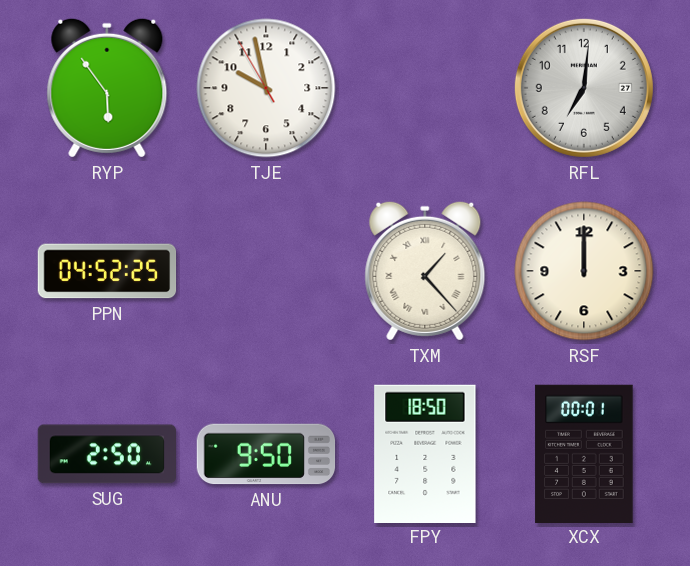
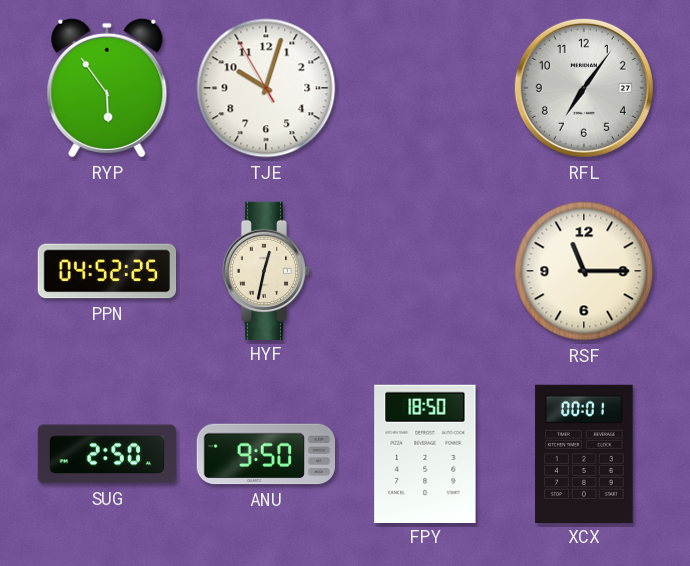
TJE: 9:57 -> 10:02 (266, 88)
RFL: 7:01 -> 7:06 (584, 88)
HYF: none -> 12:32 (266, 270)
TXM: 1:23 -> none (425, 271)
RSF: 12:00 -> 11:15 (584, 271)
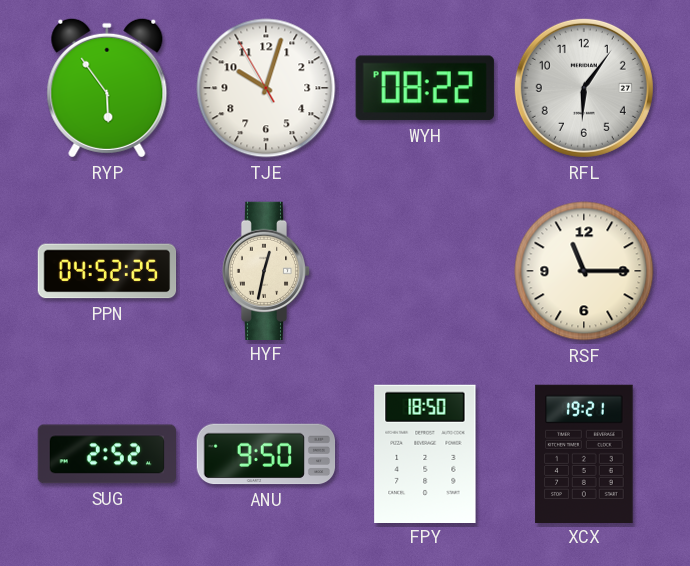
WYH: none -> 08:22 (425, 88)
RFL: 7:06 -> 6:06 (584, 88)
SUG: 2:50 -> 2:52 (106, 454)
XCX: 00:01 -> 19:21 (584, 453)
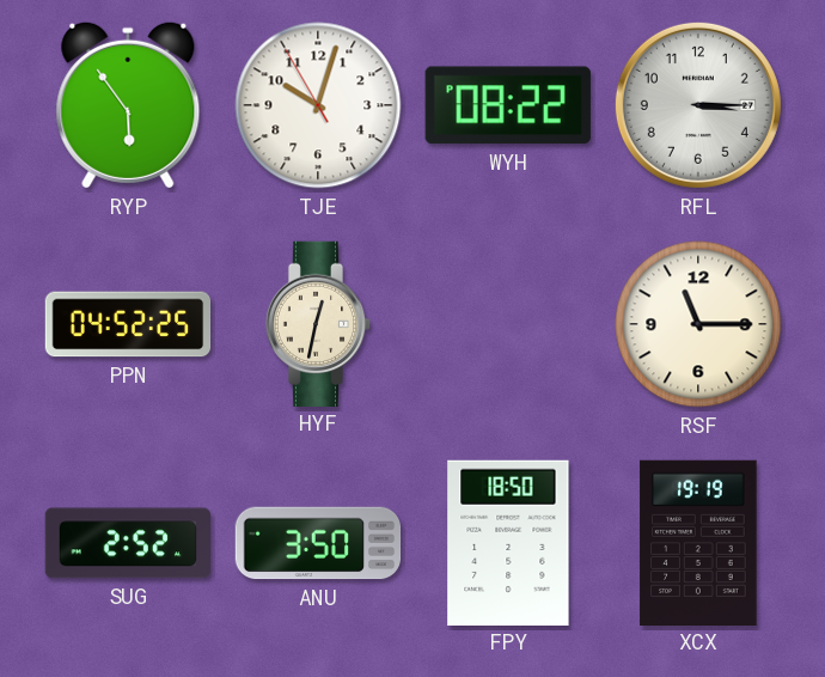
RFL: 6:06 -> 3:15 (698, 105)
ANU: 9:50 -> 3:50 (318, 543)
XCX: 19:21 -> 19:19 (698, 542)
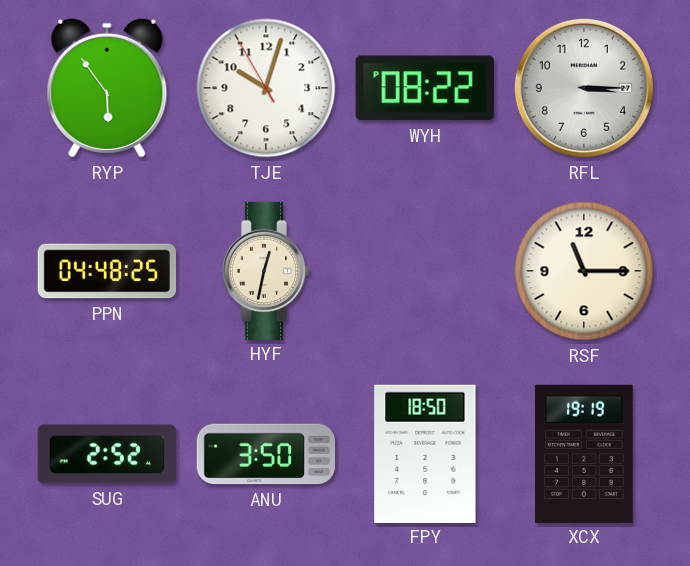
PPN: 04:52 -> 04:48 (107, 271)
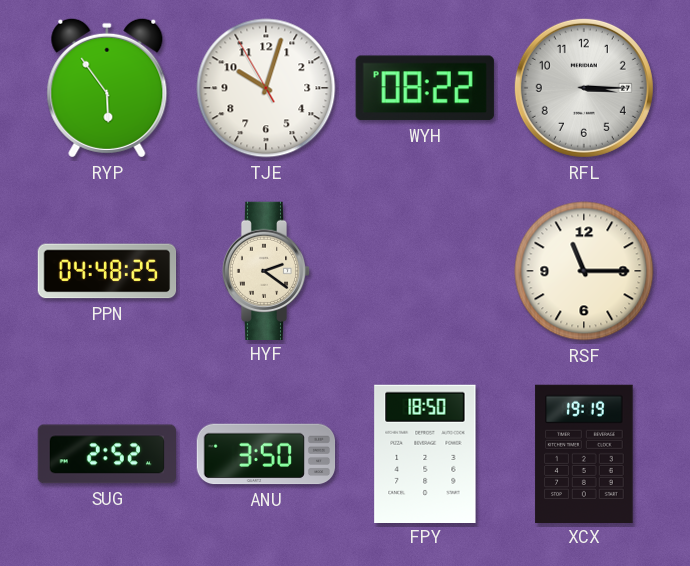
HYF: 12:32 -> 2:21 (266, 270)
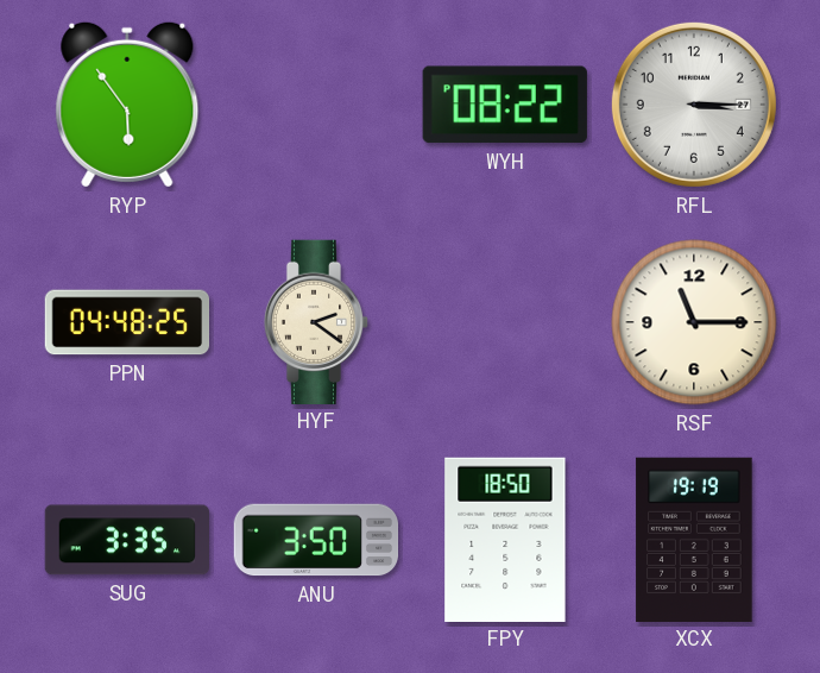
TJE: 10:02 -> none (266, 88)
SUG: 2:52 -> 3:35 (126, 540)
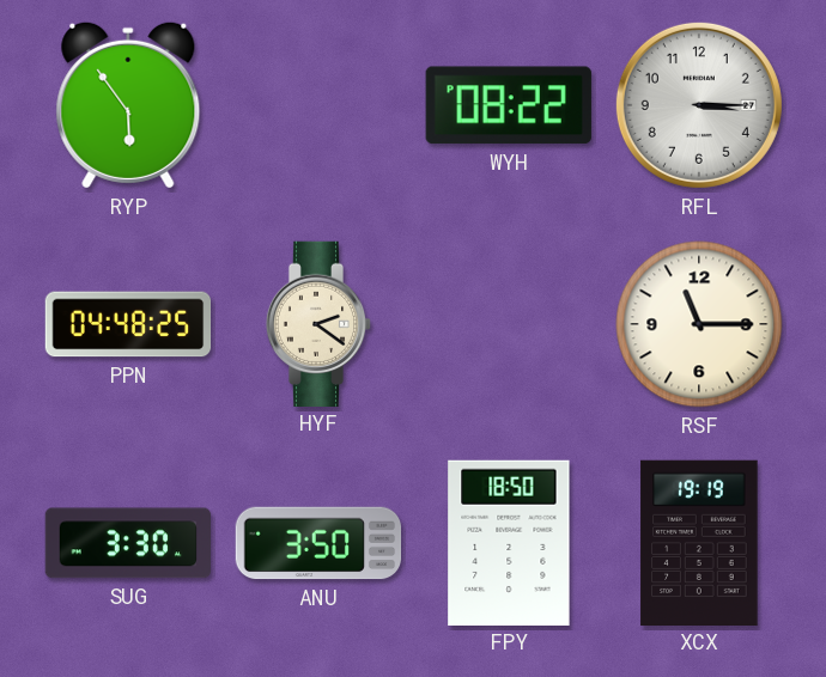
SUG: 3:35 -> 3:30 (127, 543)
